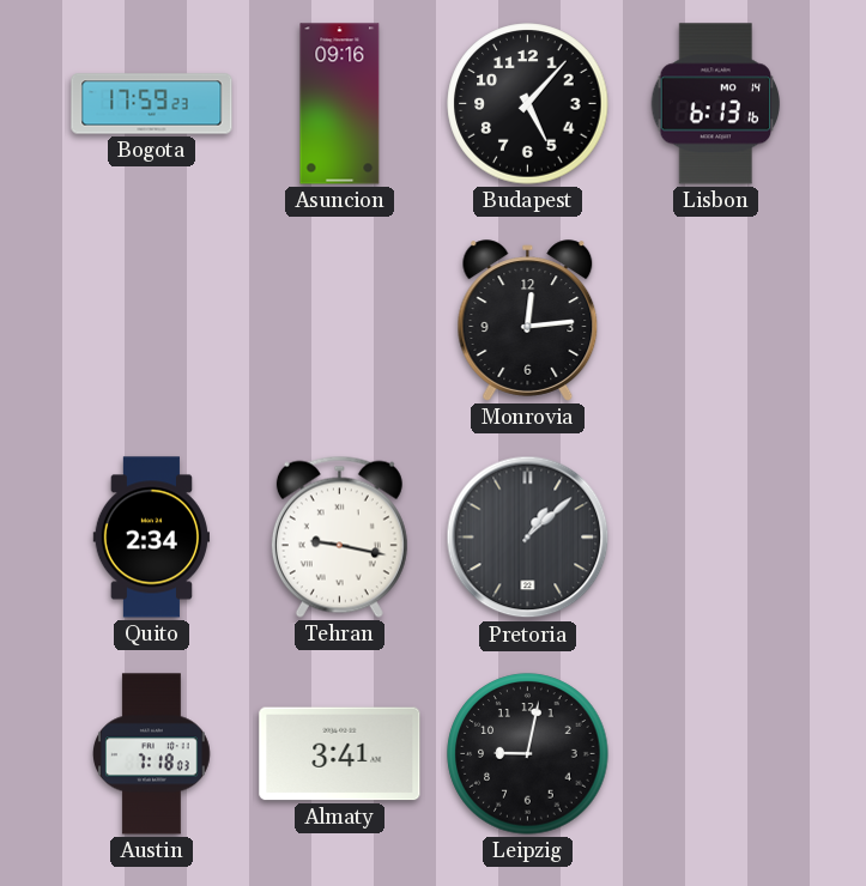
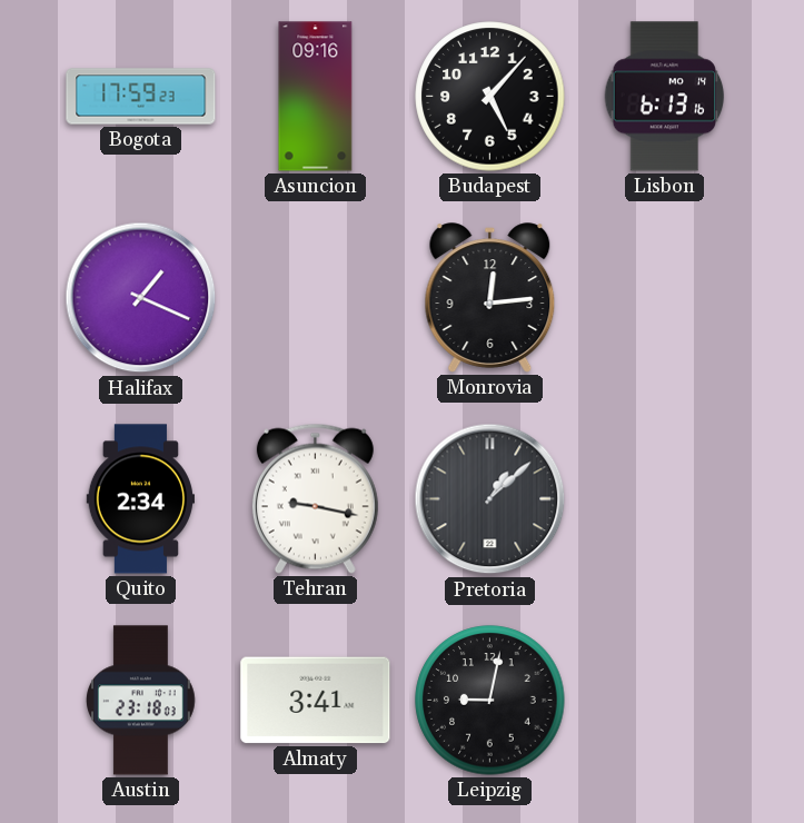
Halifax: none -> 1:19 (141, 298)
Austin: 7:18 -> 23:18 (141, 701)
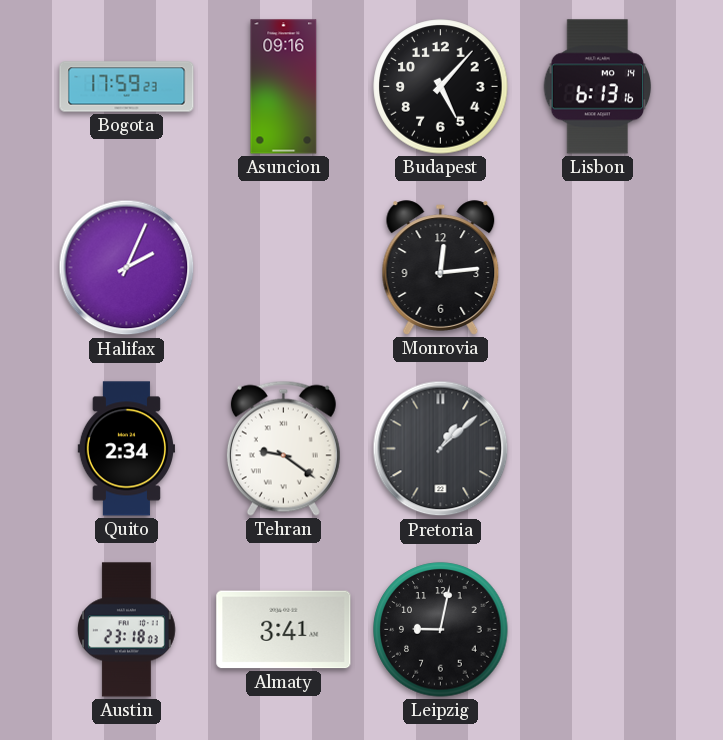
Halifax: 1:19 -> 2:04 (127, 268)
Tehran: 9:17 -> 9:21 (283, 448)
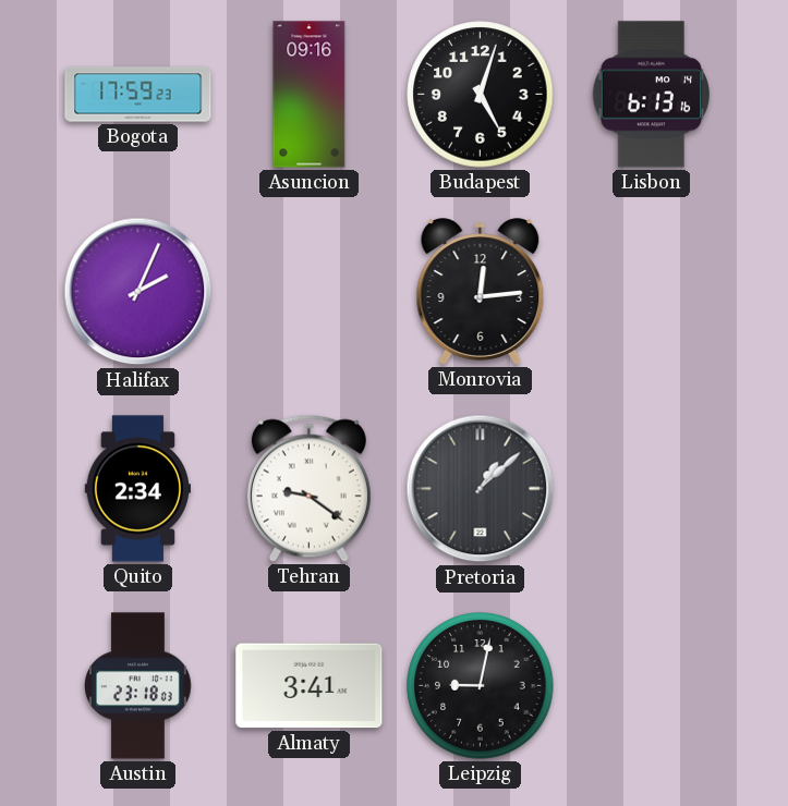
Budapest: 5:07 -> 5:03 (481, 95)
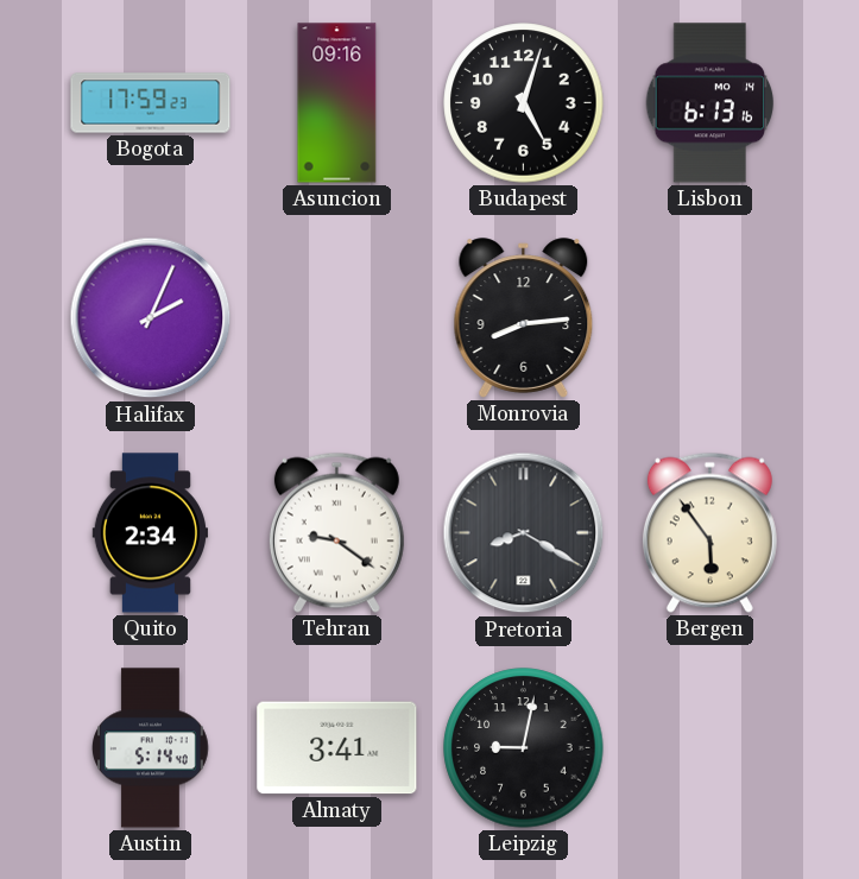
Monrovia: 12:14 -> 8:14 (524, 318)
Pretoria: 1:08 -> 8:20 (524, 533)
Bergen: none -> 5:54 (709, 532)
Austin: 23:18 -> 5:14 (151, 748)
